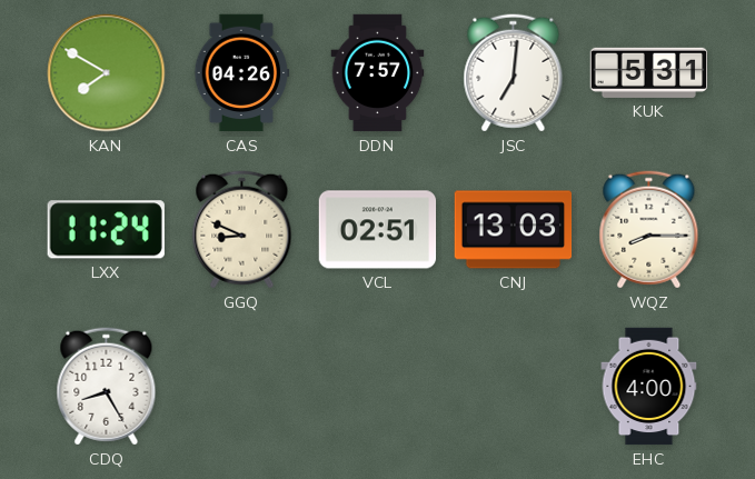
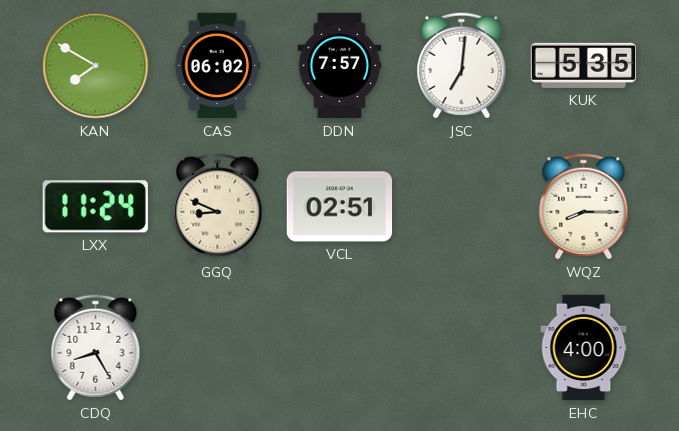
CAS: 04:26 -> 06:02 (218, 66)
KUK: 5:31 -> 5:35 (584, 65)
CNJ: 13:03 -> none (514, 230)
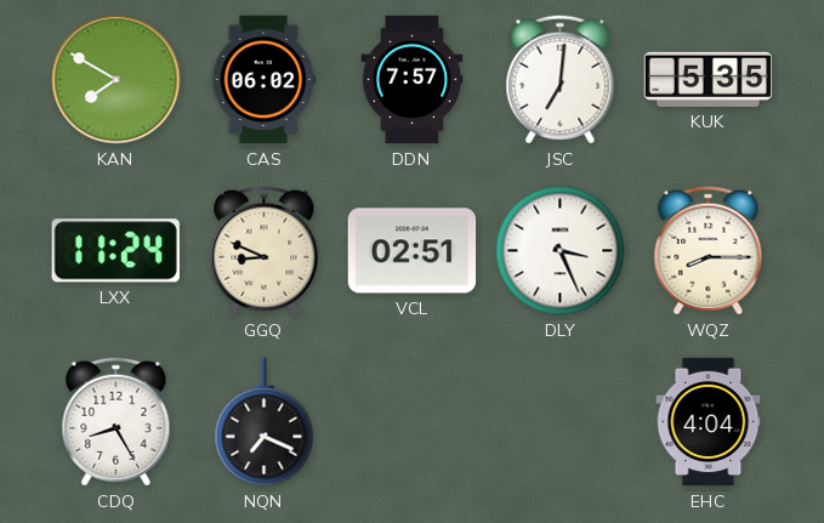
DLY: none -> 3:26 (561, 251)
NQN: none -> 7:19 (265, 422)
EHC: 4:00 -> 4:04 (709, 422)
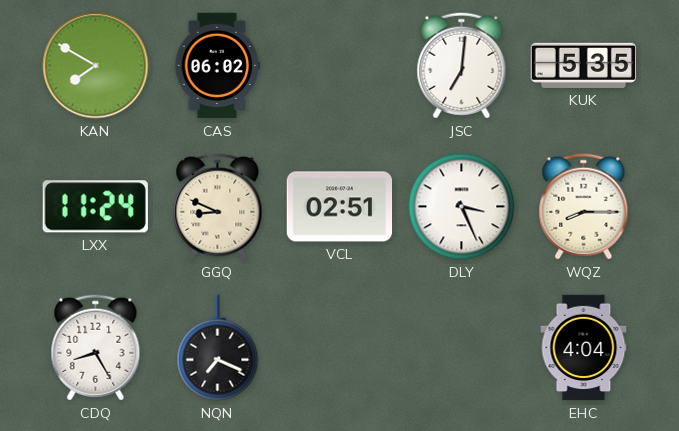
DDN: 7:57 -> none (413, 80)
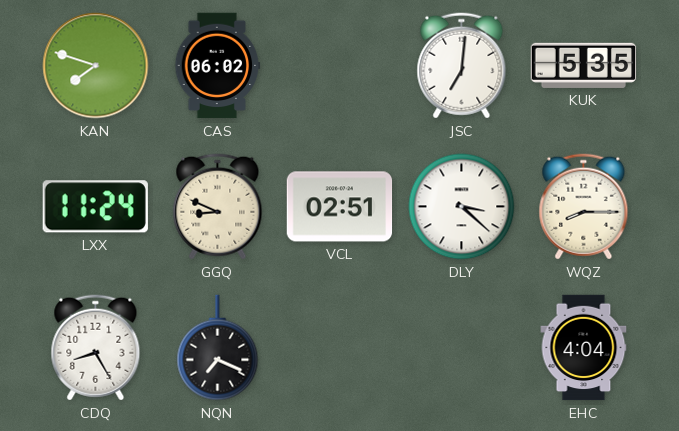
KAN: 7:50 -> 7:48 (96, 66)
DLY: 3:26 -> 3:22 (462, 207)
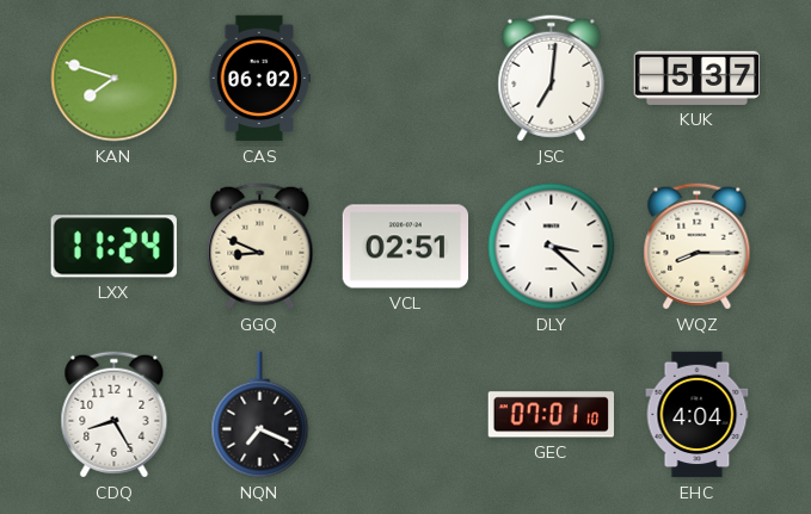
KUK: 5:35 -> 5:37 (698, 78)
GEC: none -> 07:01 (551, 415)
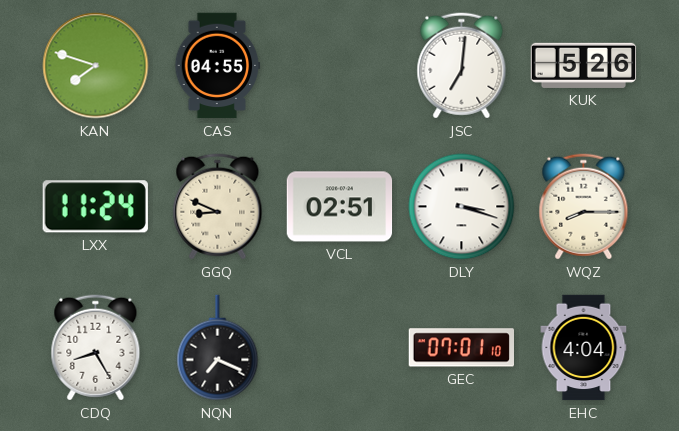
CAS: 06:02 -> 04:55 (218, 66)
KUK: 5:37 -> 5:26 (584, 65)
DLY: 3:22 -> 3:18 (462, 207)
